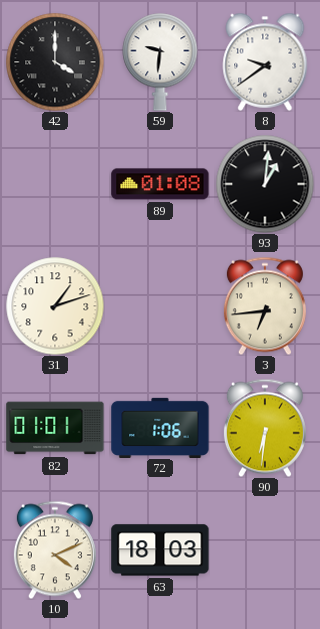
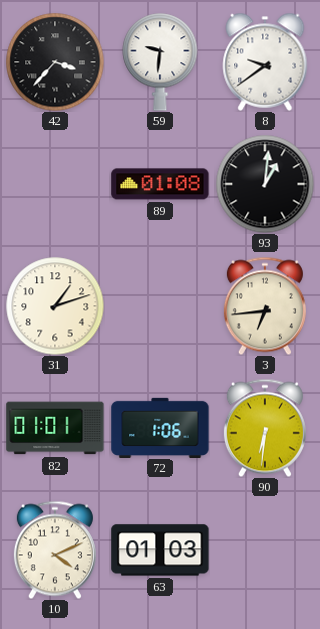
42: 4:00 -> 3:37 (55, 62)
63: 18:03 -> 01:03 (160, 550)
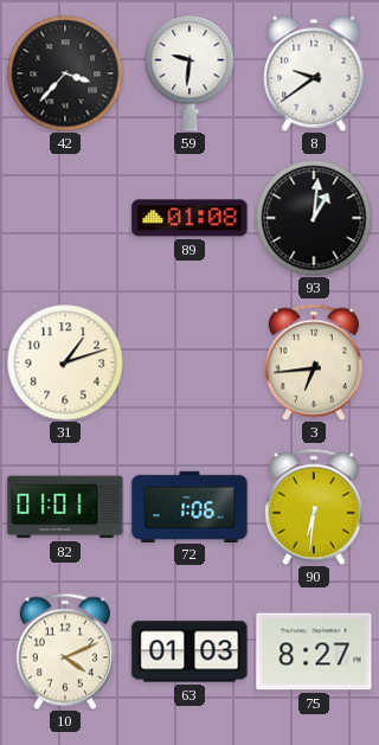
75: none -> 8:27 (314, 651)
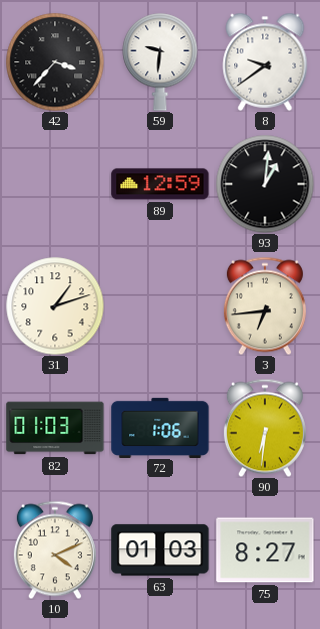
89: 01:08 -> 12:59 (160, 184)
82: 01:01 -> 01:03 (55, 428)
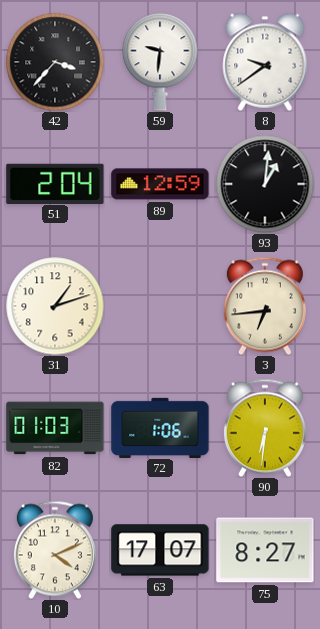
51: none -> 2:04 (55, 183)
63: 01:03 -> 17:07 (160, 550)
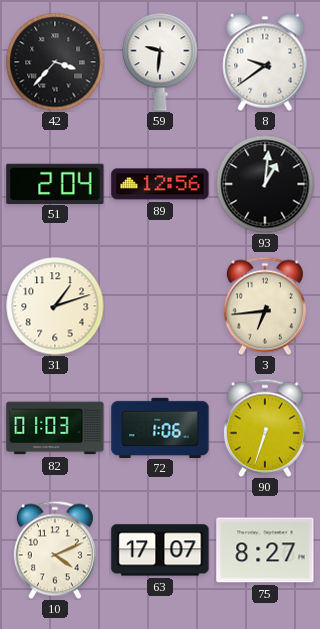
89: 12:59 -> 12:56 (160, 184)
90: 6:31 -> 6:33 (265, 428)
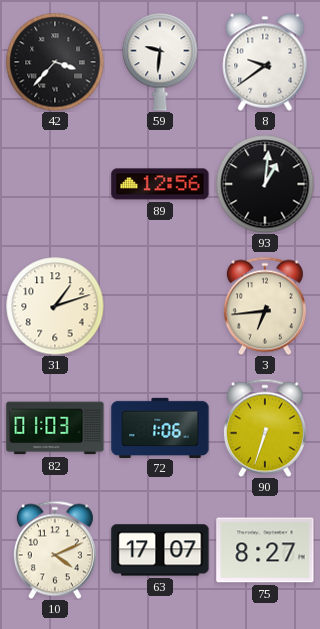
51: 2:04 -> none (55, 183)
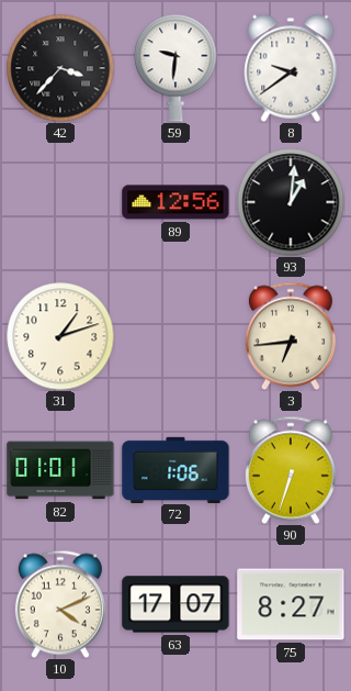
82: 01:03 -> 01:01 (60, 470)
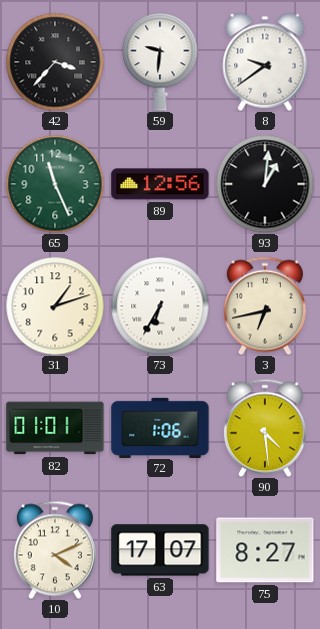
65: none -> 11:26 (55, 184)
73: none -> 6:35 (160, 306)
3: 6:44 -> 6:43 (265, 306)
90: 6:33 -> 4:29 (265, 428)
